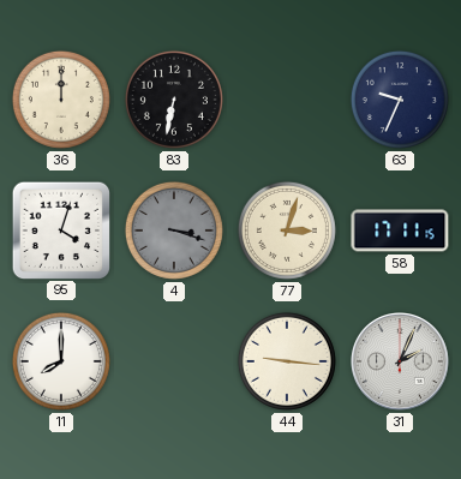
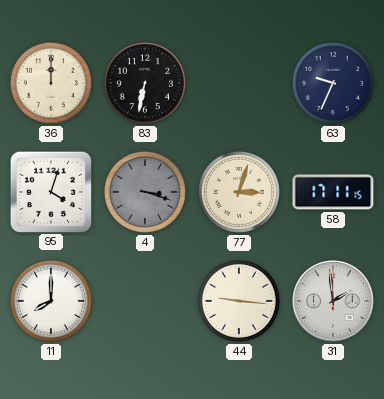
31: 2:04 -> 1:59 (334, 302)
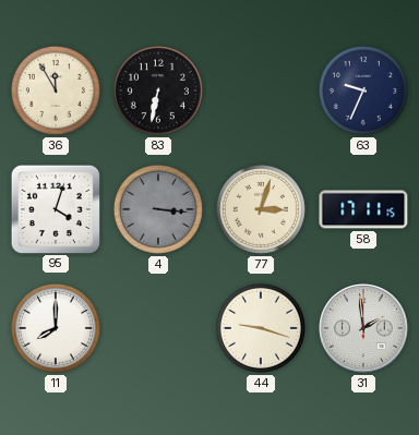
36: 12:00 -> 11:55 (56, 90)
4: 3:18 -> 3:16 (158, 209)
44: 9:16 -> 9:18 (261, 328)
